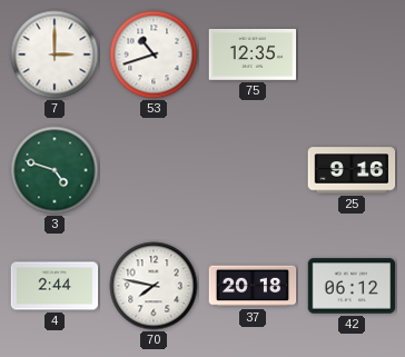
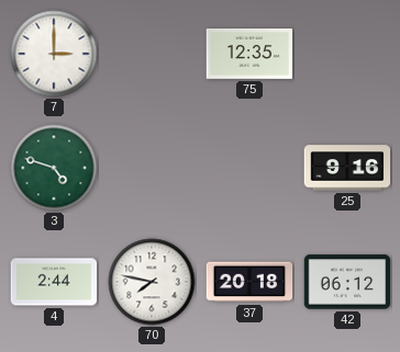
53: 10:42 -> none (154, 54)
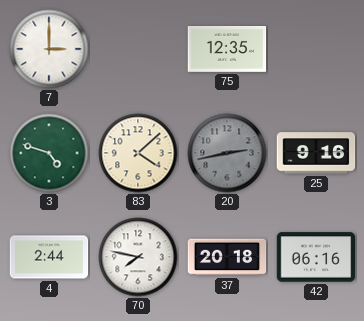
83: none -> 4:08 (138, 153)
20: none -> 2:43 (227, 153)
42: 06:12 -> 06:16 (316, 257)
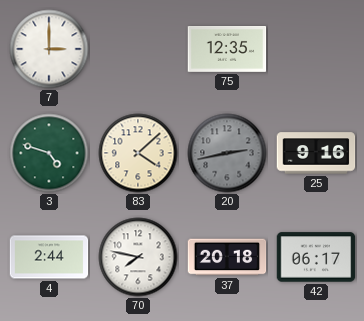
42: 06:16 -> 06:17 (316, 257)
